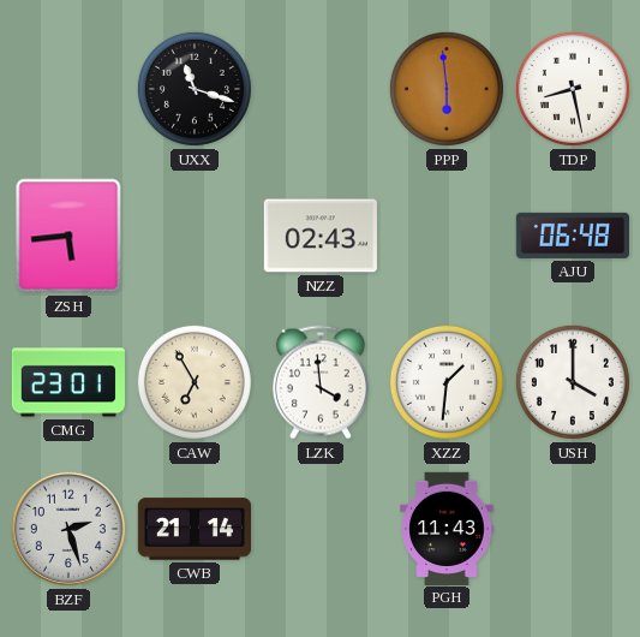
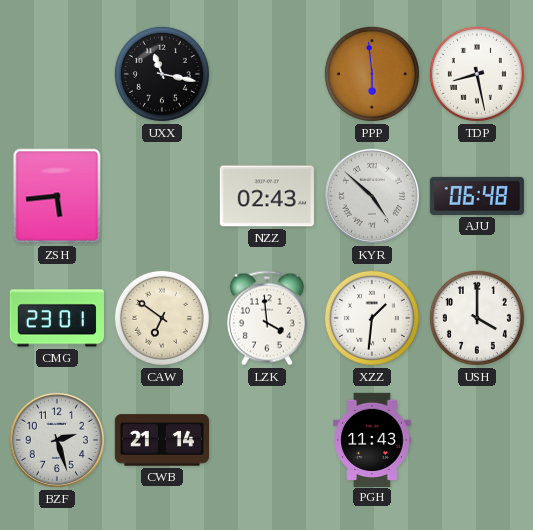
UXX: 11:18 -> 11:17 (162, 74)
KYR: none -> 4:52 (372, 196)
CAW: 6:55 -> 6:51 (162, 318)
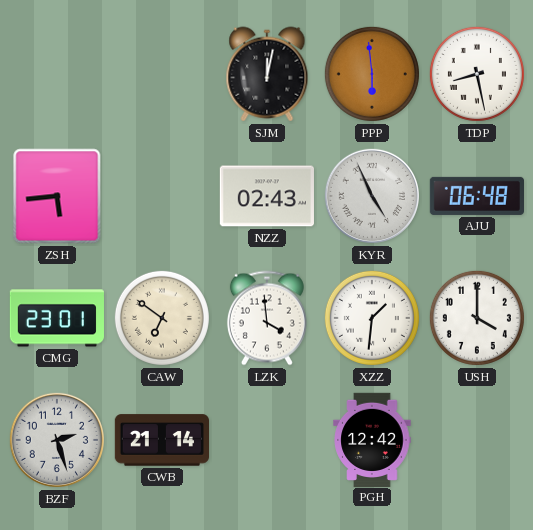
UXX: 11:17 -> none (162, 74)
SJM: none -> 12:02 (267, 74)
KYR: 4:52 -> 4:56 (372, 196)
PGH: 11:43 -> 12:42 (372, 439)
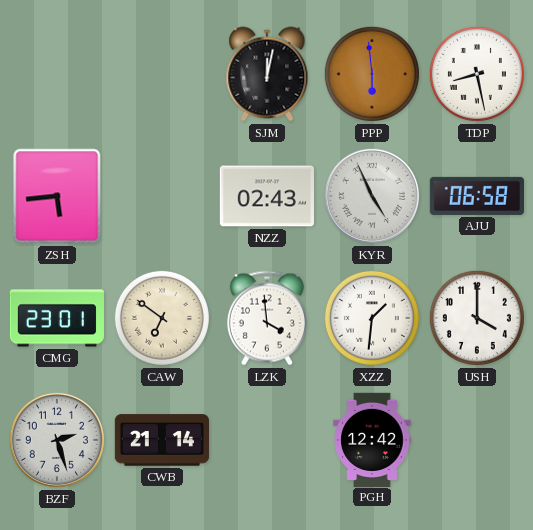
AJU: 06:48 -> 06:58 (476, 196)
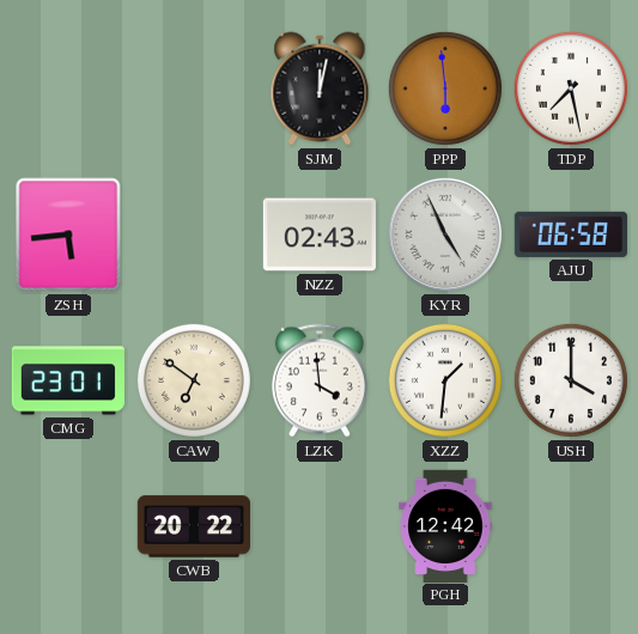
TDP: 8:28 -> 7:28 (571, 89)
BZF: 2:27 -> none (57, 440)
CWB: 21:14 -> 20:22 (193, 526)
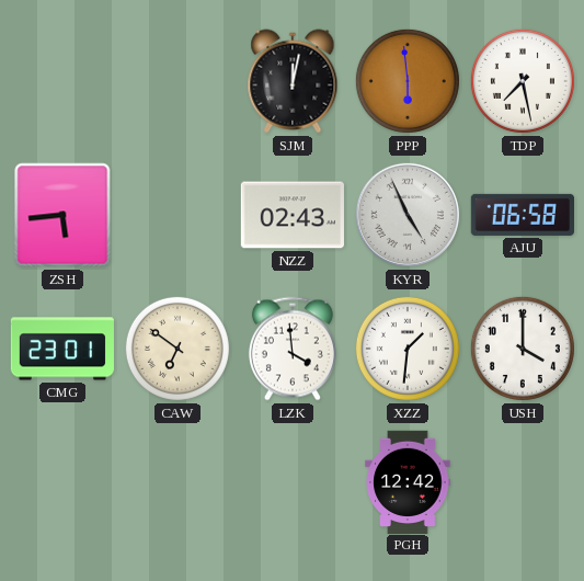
CWB: 20:22 -> none (193, 526)
